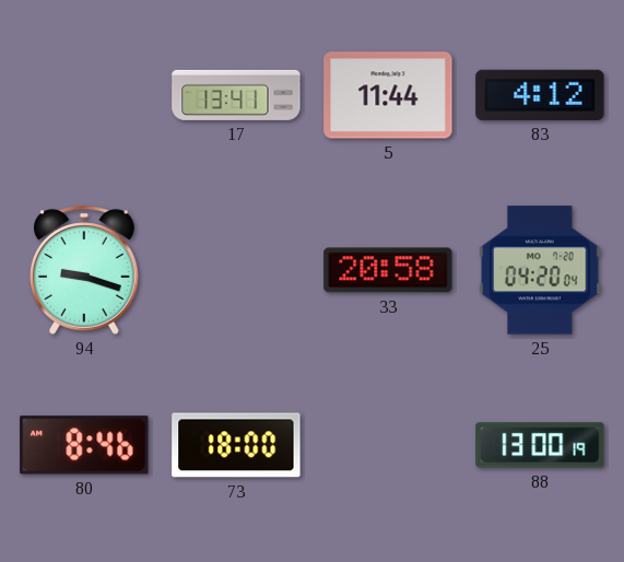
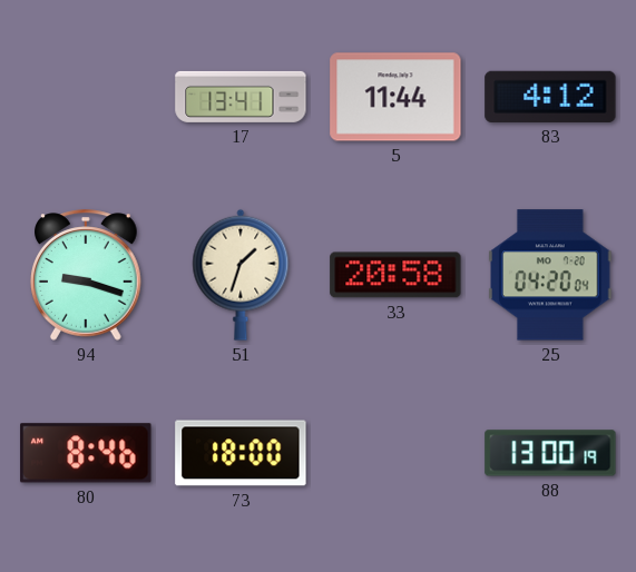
51: none -> 1:33 (241, 275)
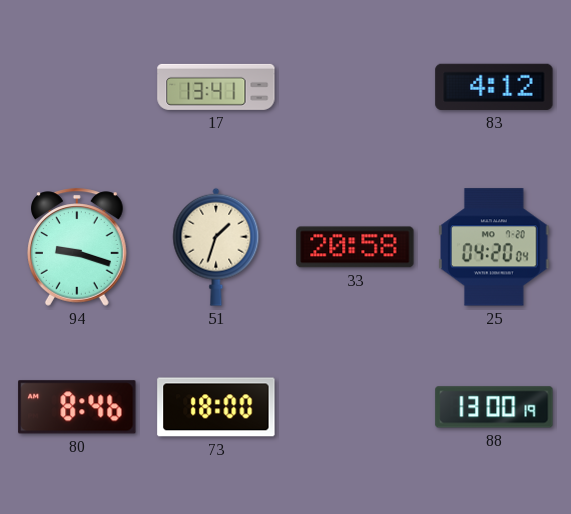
5: 11:44 -> none (395, 97)
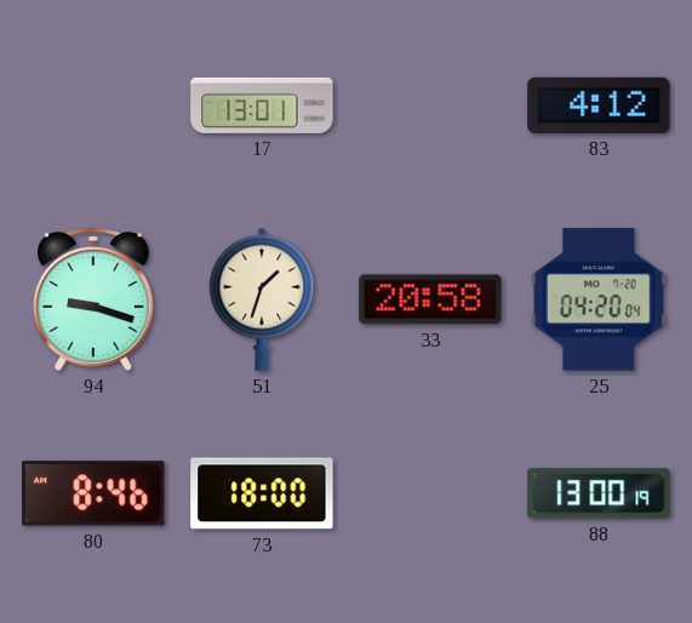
17: 13:41 -> 13:01 (262, 105)
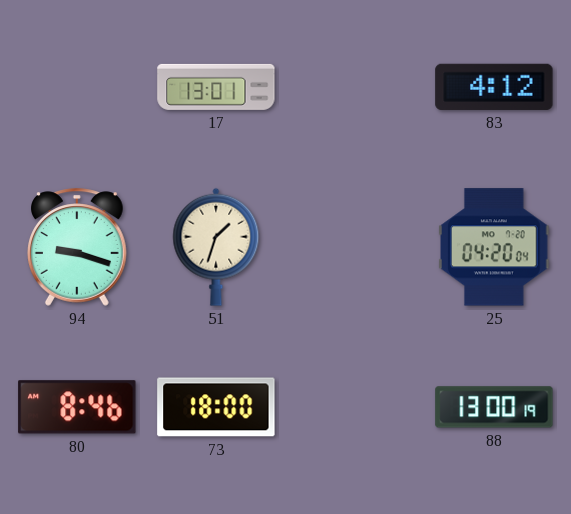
33: 20:58 -> none (430, 299)
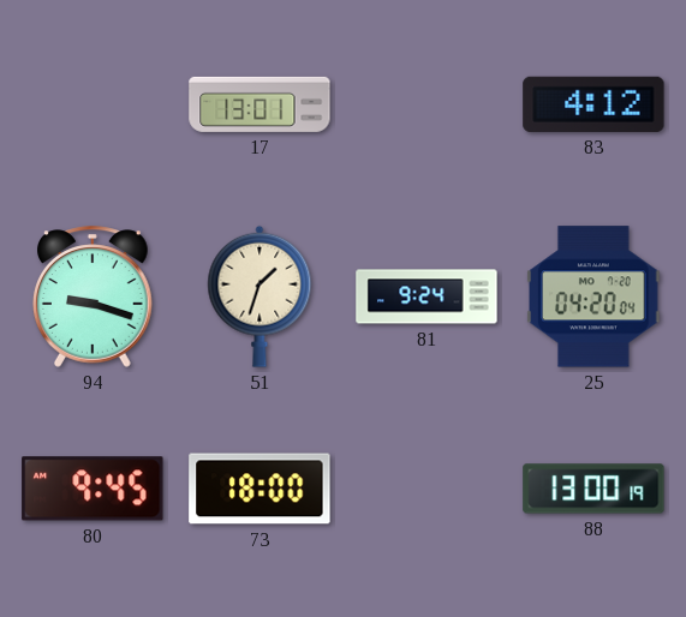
81: none -> 9:24 (426, 296)
80: 8:46 -> 9:45 (93, 489)
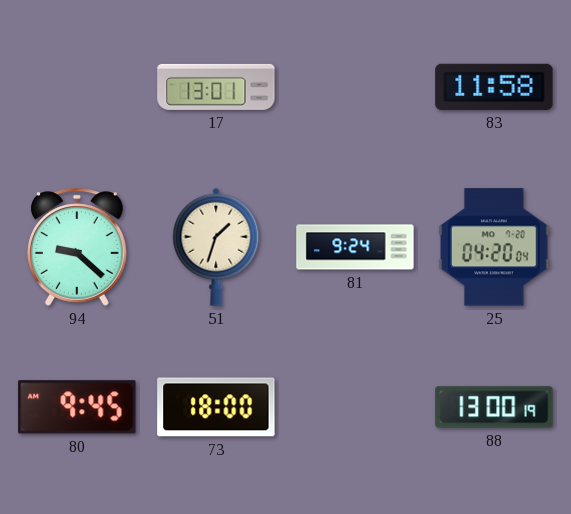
83: 4:12 -> 11:58 (494, 87)
94: 9:18 -> 9:22 (78, 247)
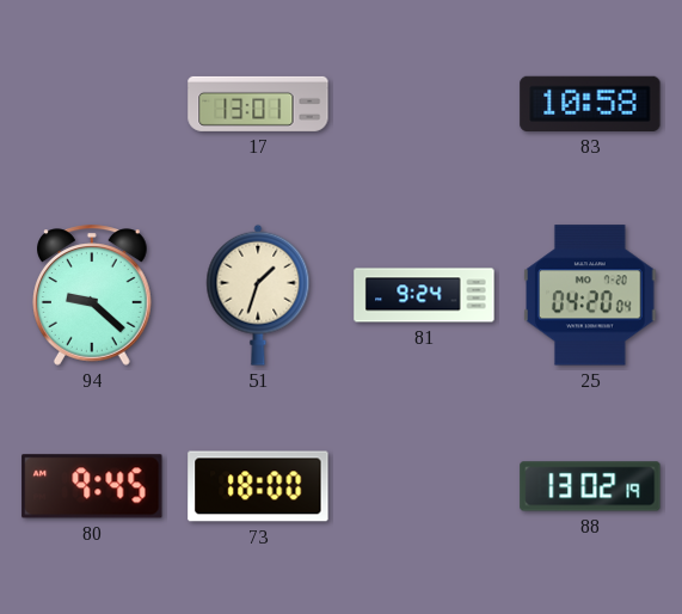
83: 11:58 -> 10:58 (590, 104)
88: 13:00 -> 13:02 (590, 486)
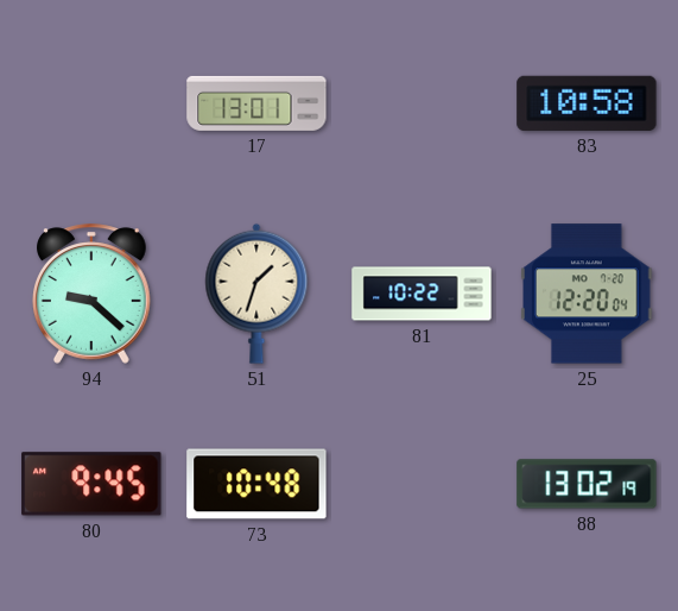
81: 9:24 -> 10:22 (422, 294)
25: 04:20 -> 12:20 (588, 294)
73: 18:00 -> 10:48 (256, 484)
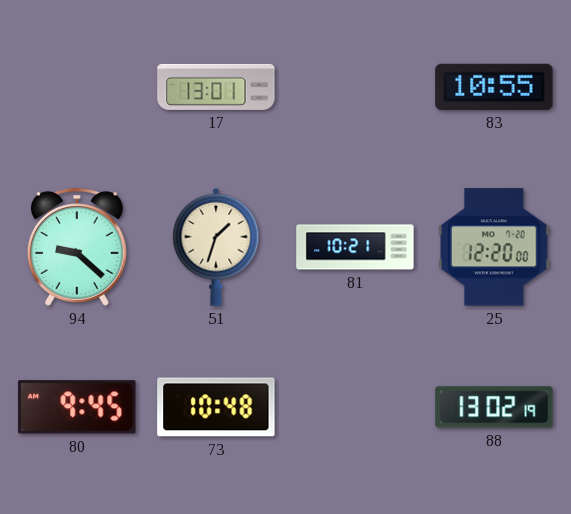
83: 10:58 -> 10:55 (494, 87)
81: 10:22 -> 10:21 (355, 247)
25: 12:20:04 -> 12:20:00 (495, 247)
